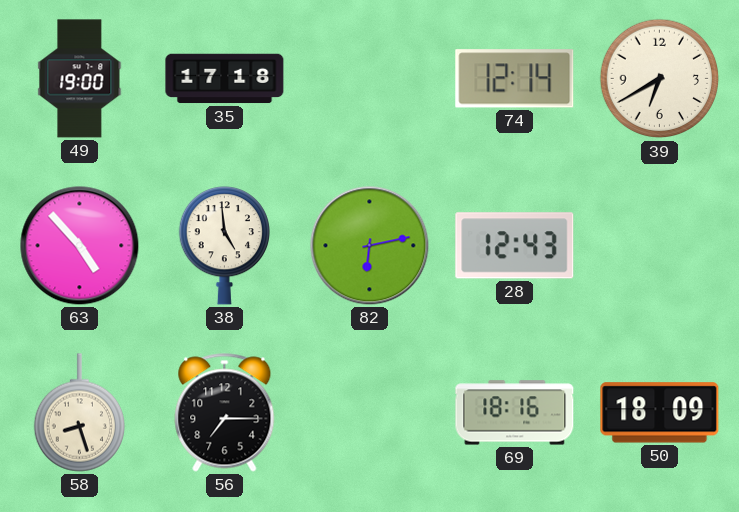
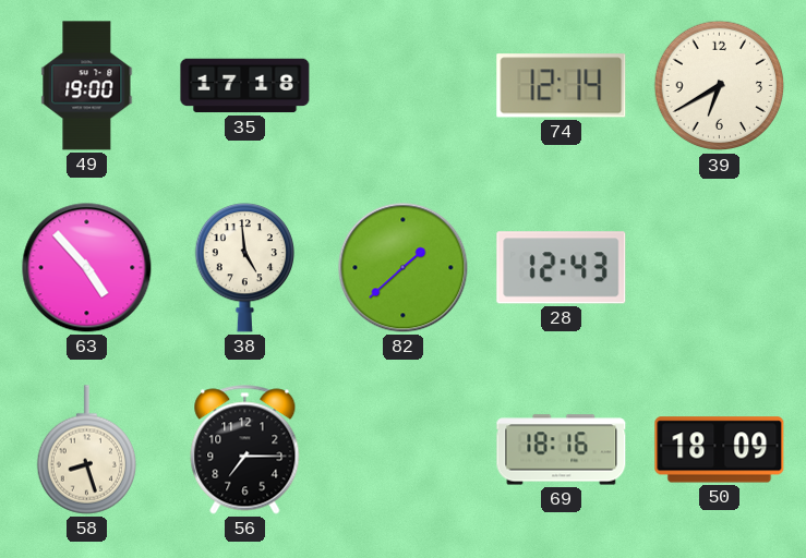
82: 6:13 -> 1:38 (404, 268)
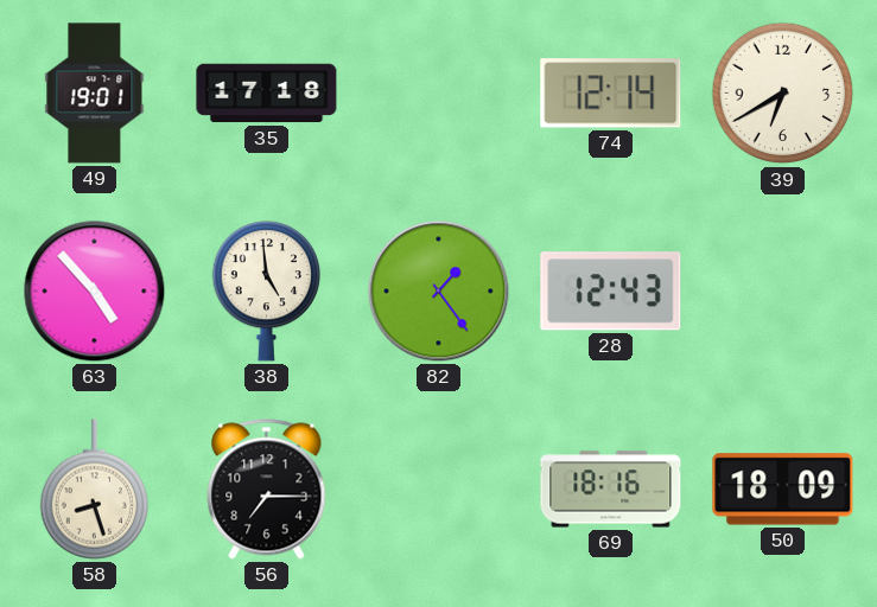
49: 19:00 -> 19:01 (95, 94)
82: 1:38 -> 1:24 (439, 292)
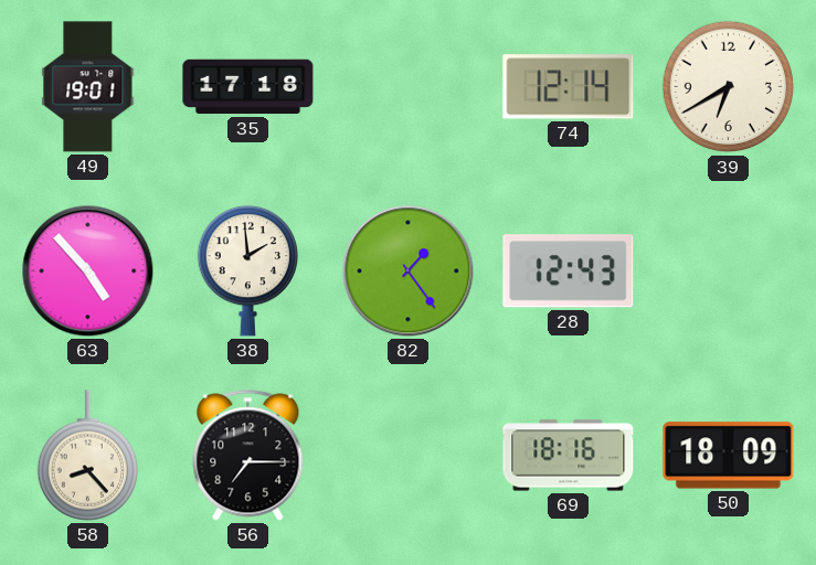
38: 4:59 -> 1:59 (247, 271)
58: 8:27 -> 8:23 (87, 456)
